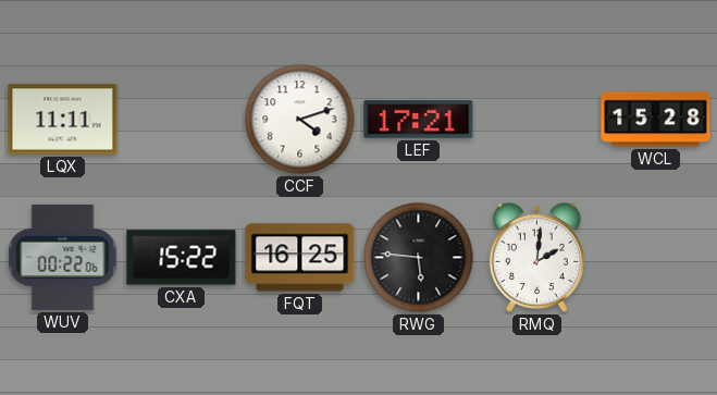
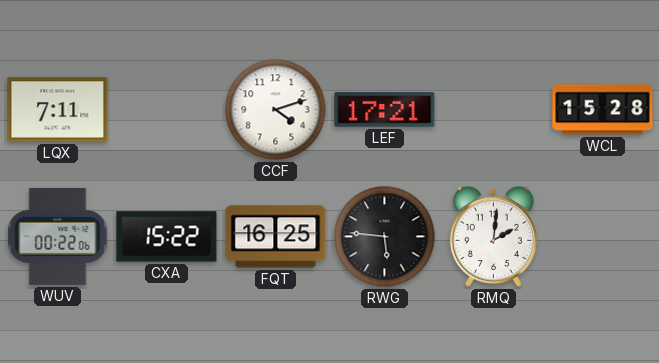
LQX: 11:11 -> 7:11 (58, 110)
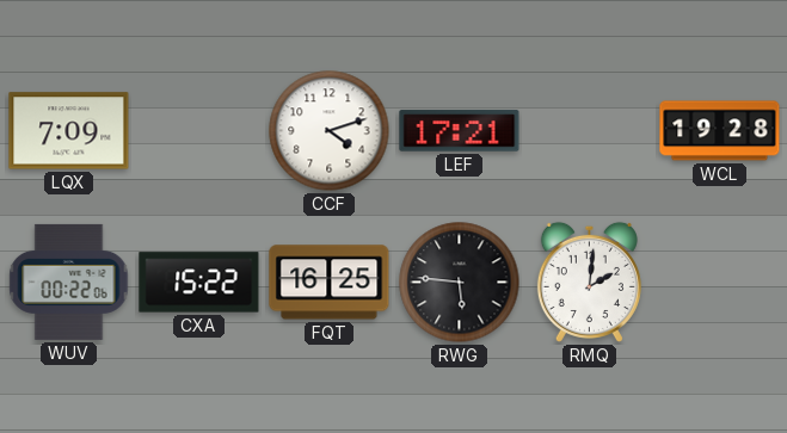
LQX: 7:11 -> 7:09 (69, 131)
WCL: 15:28 -> 19:28 (720, 131)
